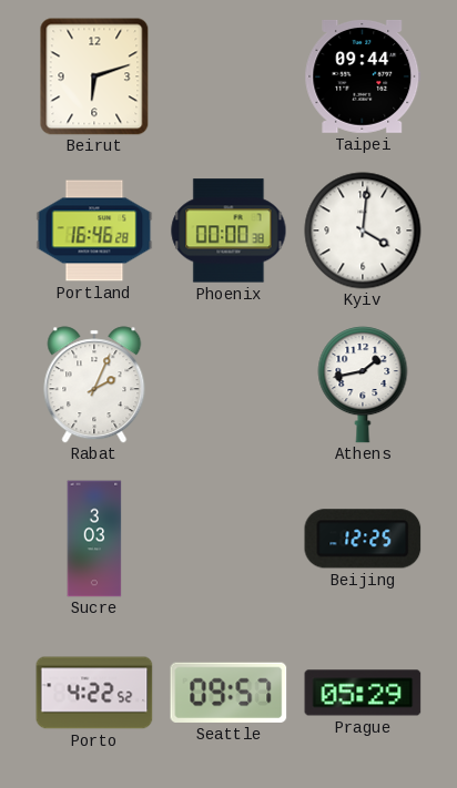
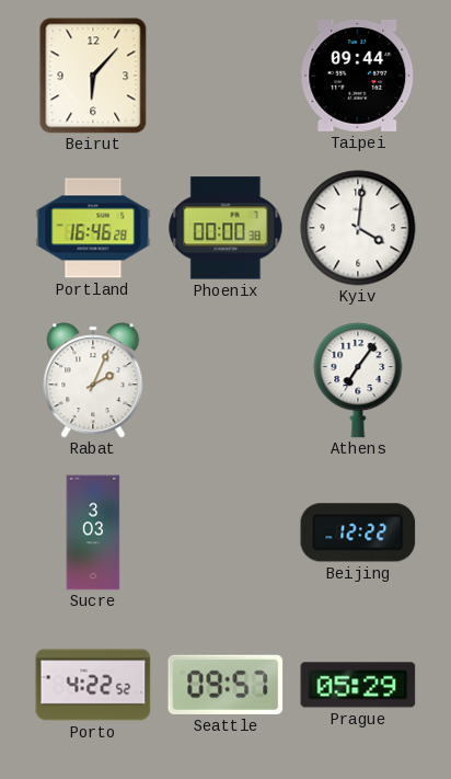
Beirut: 6:12 -> 6:07 (93, 76)
Athens: 1:43 -> 7:06 (358, 380)
Beijing: 12:25 -> 12:22 (358, 532)
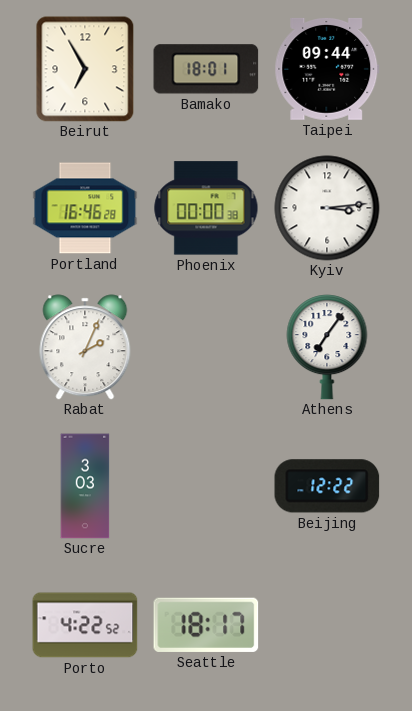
Beirut: 6:07 -> 6:55 (85, 69)
Bamako: none -> 18:01 (206, 69)
Kyiv: 4:01 -> 3:14 (327, 208)
Seattle: 09:57 -> 18:17 (206, 625)
Prague: 05:29 -> none (358, 685)
